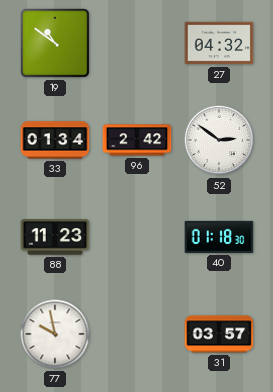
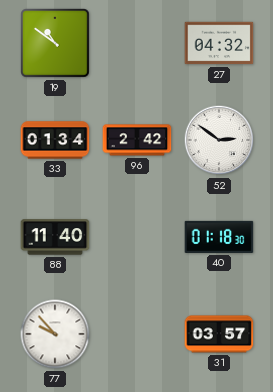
88: 11:23 -> 11:40 (55, 237)
77: 9:58 -> 9:53 (55, 334)
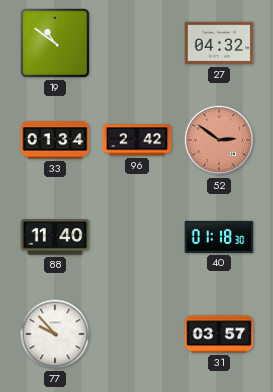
52 dial: white -> salmon (219, 140)
